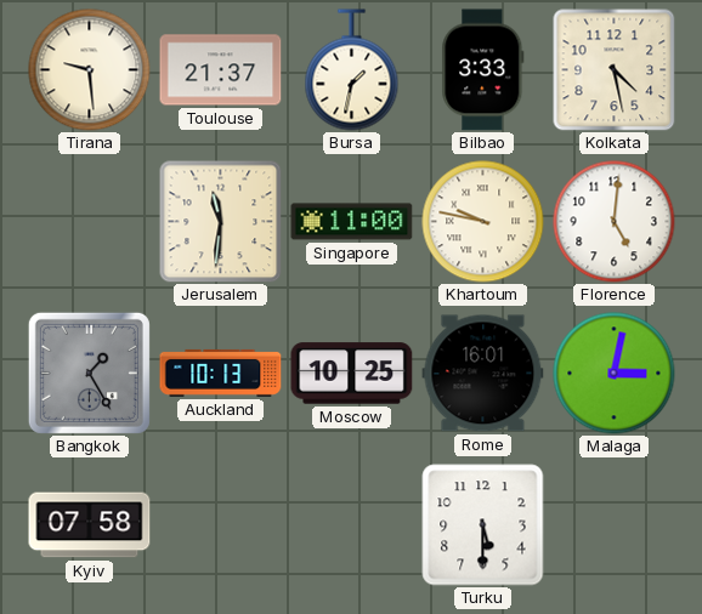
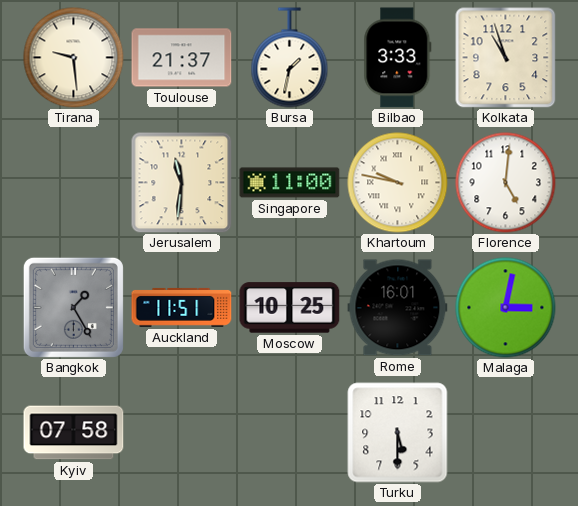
Kolkata: 4:28 -> 10:57 (506, 58)
Auckland: 10:13 -> 11:51 (182, 307)
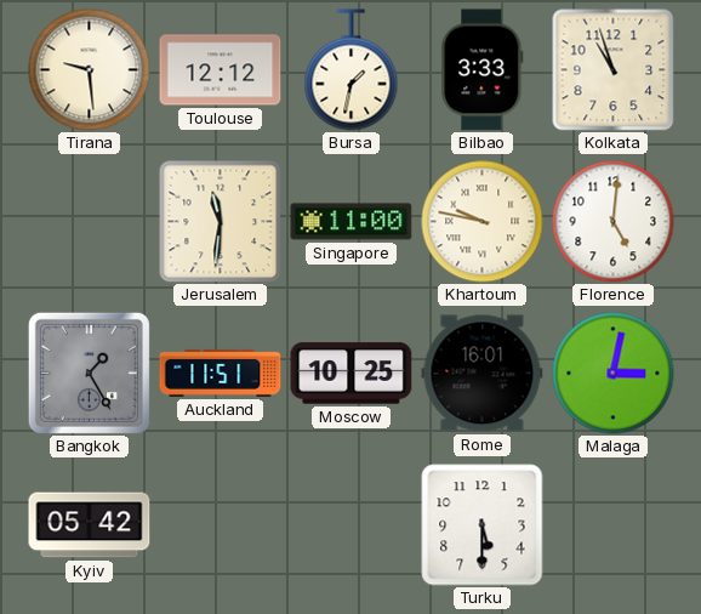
Toulouse: 21:37 -> 12:12 (221, 70)
Kyiv: 07:58 -> 05:42 (90, 525)
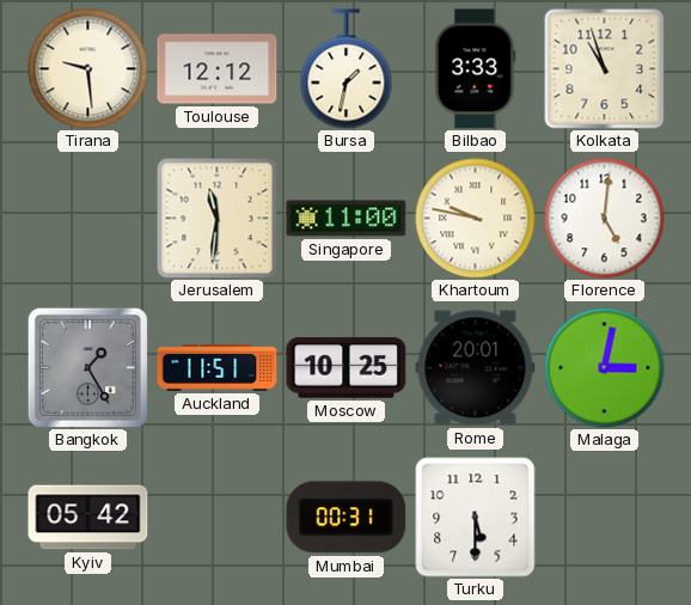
Rome: 16:01 -> 20:01 (476, 368)
Mumbai: none -> 00:31 (347, 518)
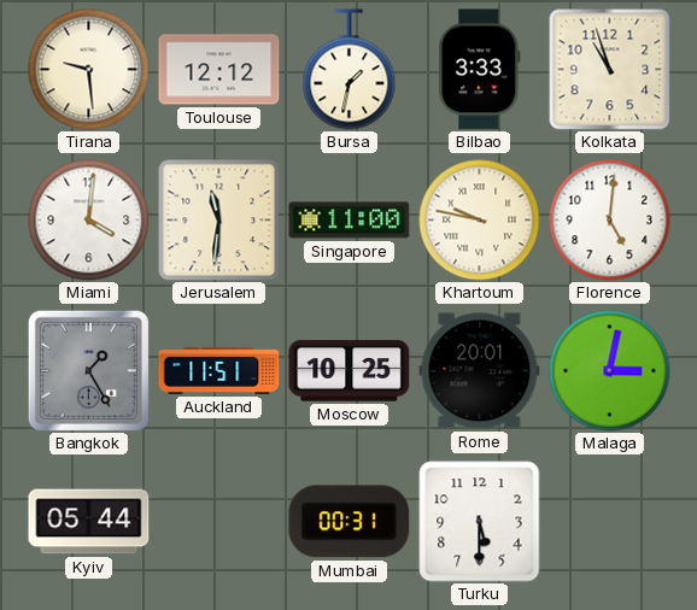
Miami: none -> 4:01 (89, 221)
Kyiv: 05:42 -> 05:44 (89, 522)
